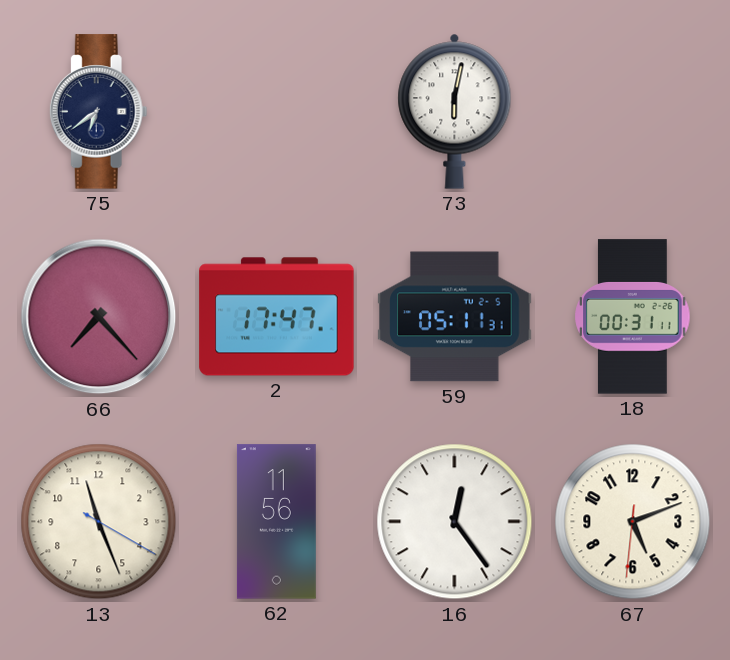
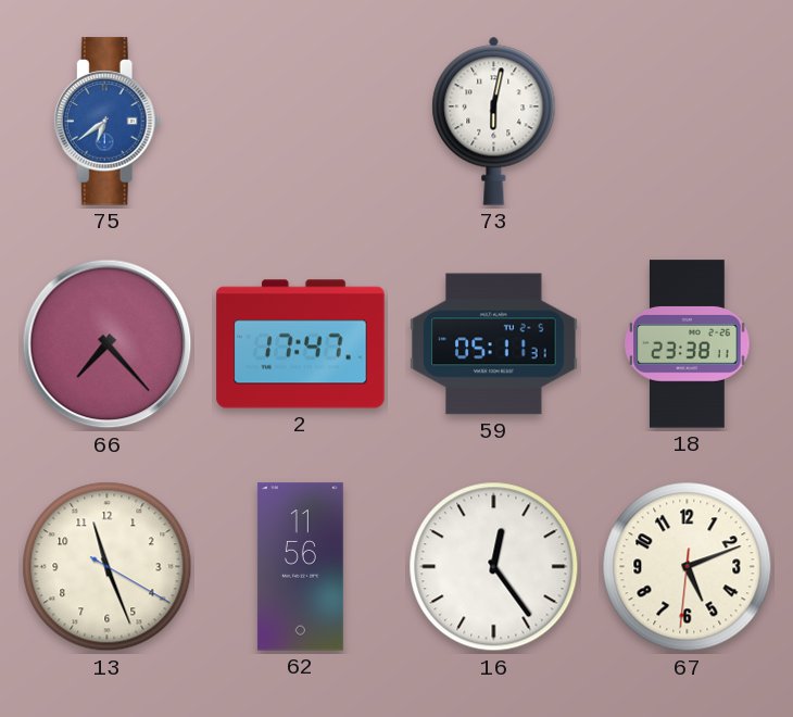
75 dial: navy -> blue (106, 122)
18: 00:31 -> 23:38 (688, 344)
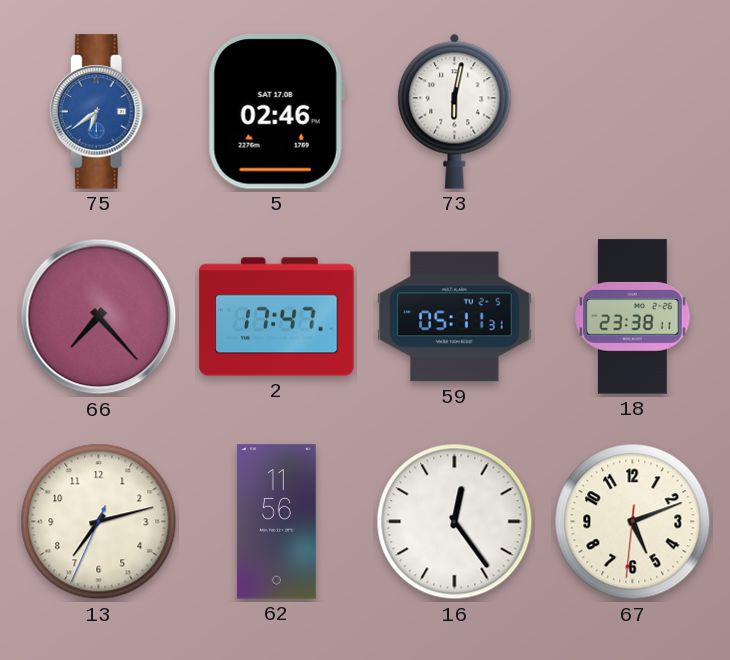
5: none -> 02:46 (276, 112)
13: 11:26 -> 7:12 (99, 522)
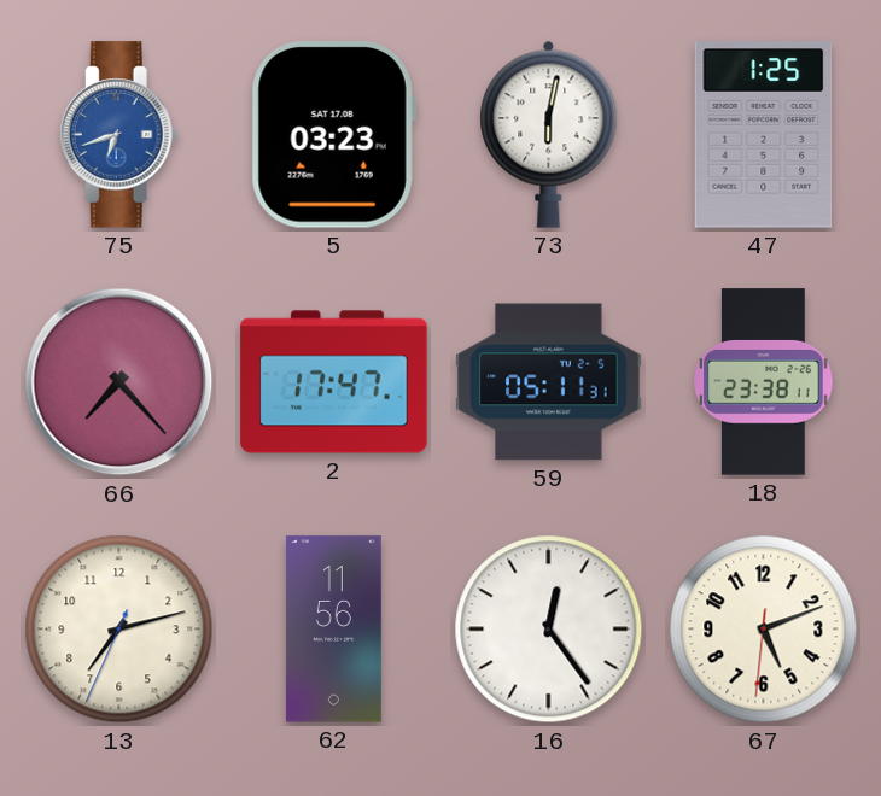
75: 6:39 -> 6:42 (118, 135)
5: 02:46 -> 03:23 (333, 135)
47: none -> 1:25 (764, 135)
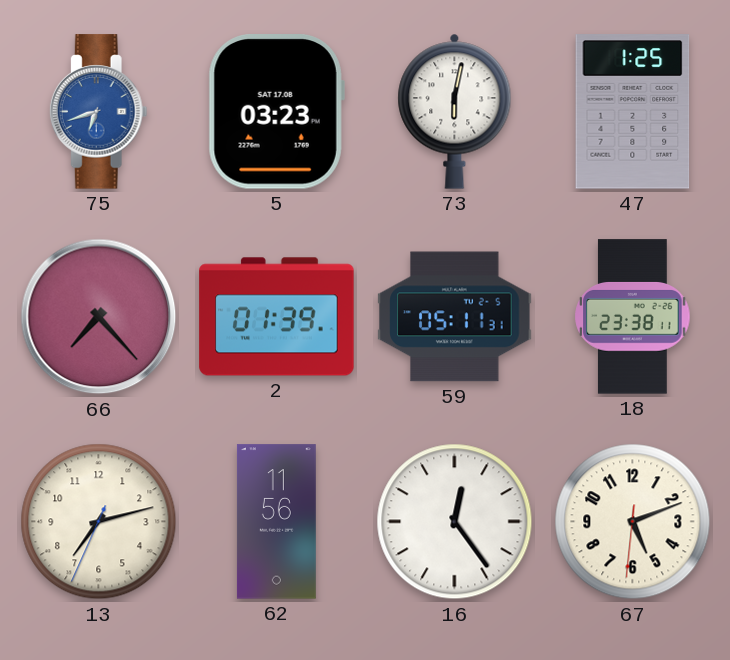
2: 17:47 -> 01:39 (277, 317)
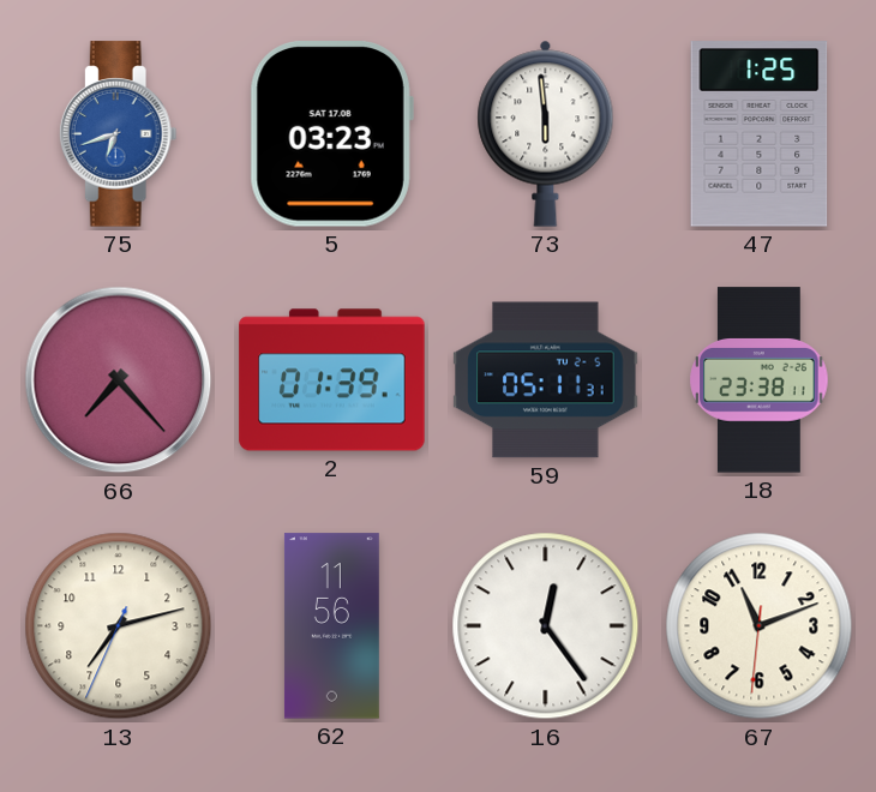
73: 6:02 -> 5:59 (546, 133)
67: 5:11 -> 11:11 (760, 626)
